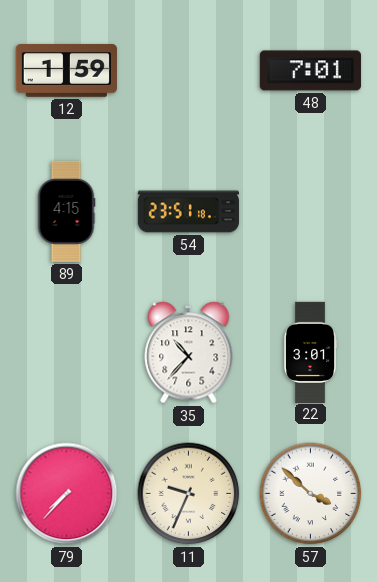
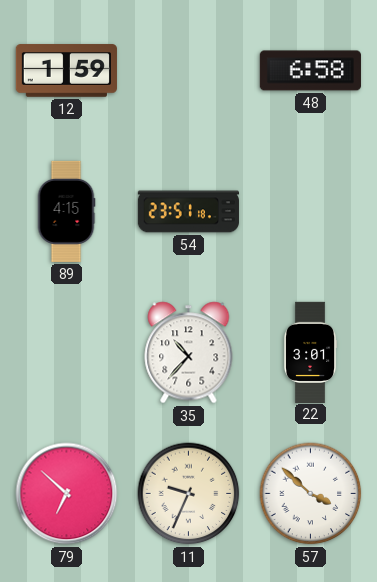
48: 7:01 -> 6:58 (310, 71)
79: 7:37 -> 6:52 (67, 494)
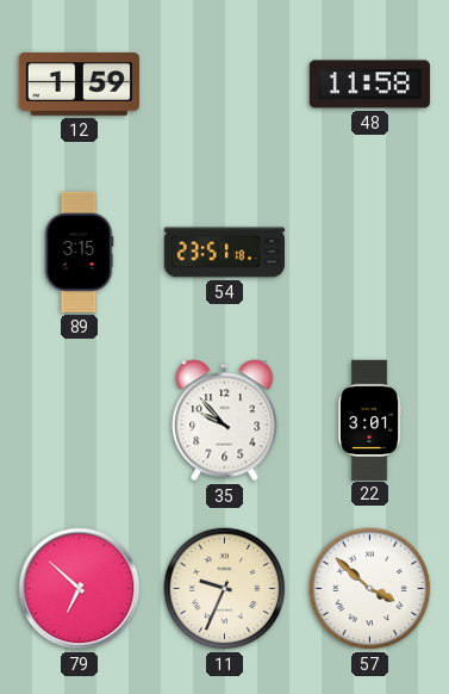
48: 6:58 -> 11:58 (369, 85)
89: 4:15 -> 3:15 (79, 252)
35: 10:37 -> 9:53 (225, 421)
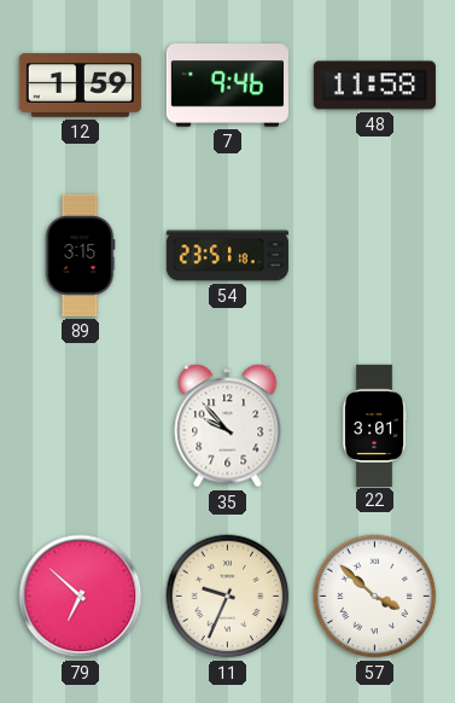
7: none -> 9:46 (227, 86)
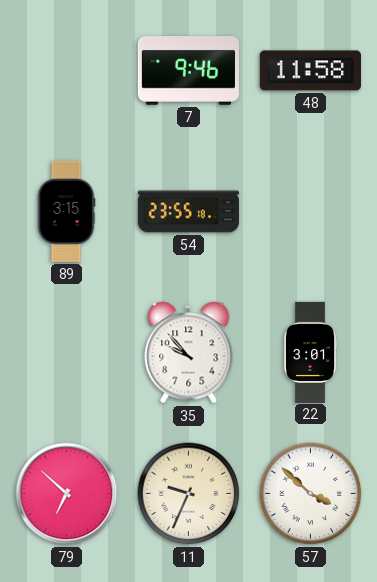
12: 1:59 -> none (80, 86)
54: 23:51 -> 23:55 (188, 212)
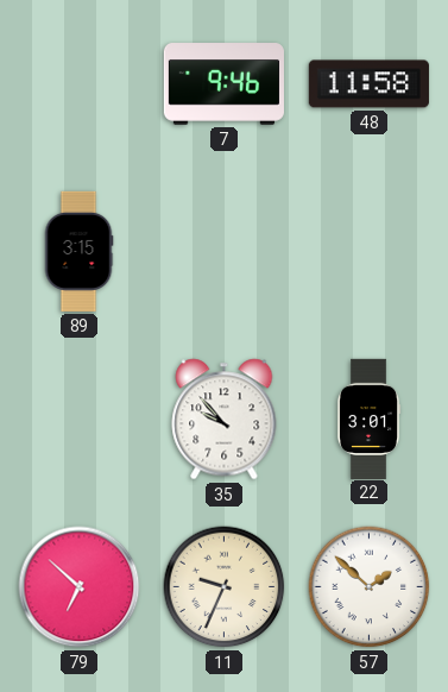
54: 23:55 -> none (188, 212)
57: 3:52 -> 1:52 (370, 587)
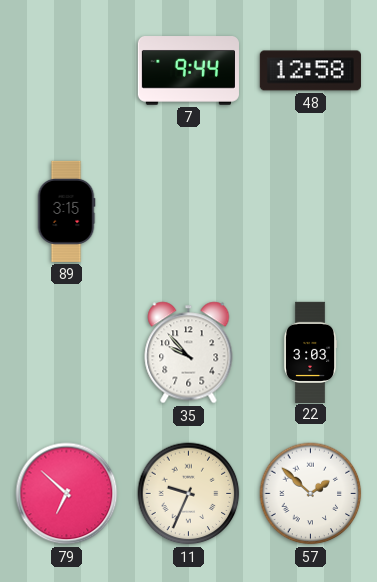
7: 9:46 -> 9:44 (188, 71)
48: 11:58 -> 12:58 (310, 71)
22: 3:01 -> 3:03 (310, 352)
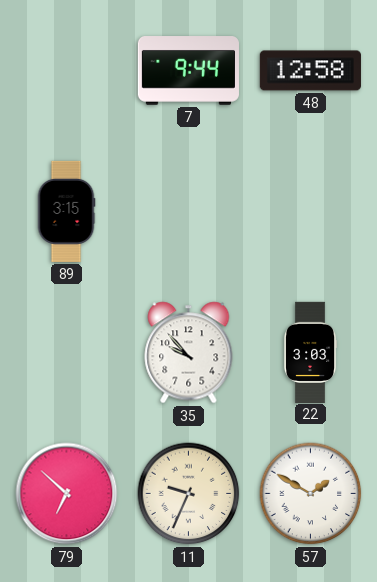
57: 1:52 -> 1:50 (311, 494)
